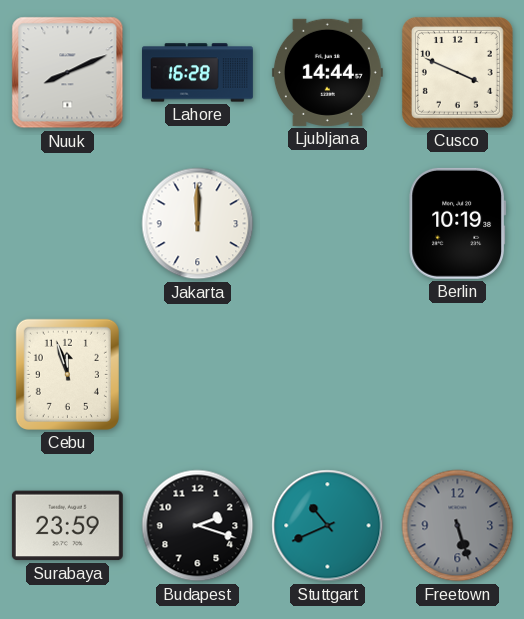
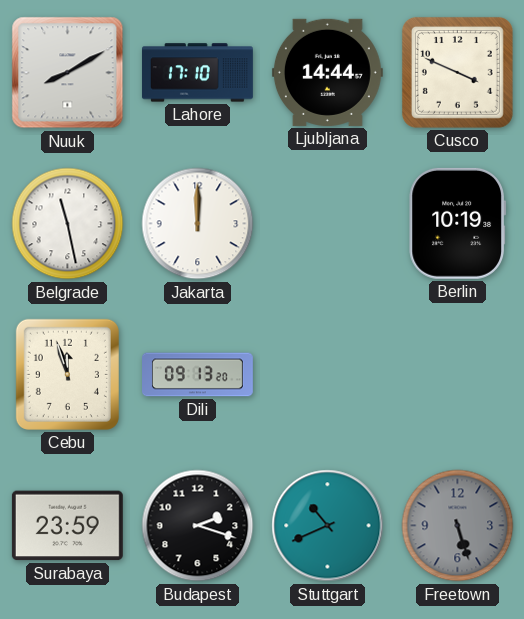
Nuuk: 8:11 -> 8:10 (68, 73)
Lahore: 16:28 -> 17:10 (197, 73)
Belgrade: none -> 11:28 (68, 224)
Dili: none -> 09:13 (198, 375)
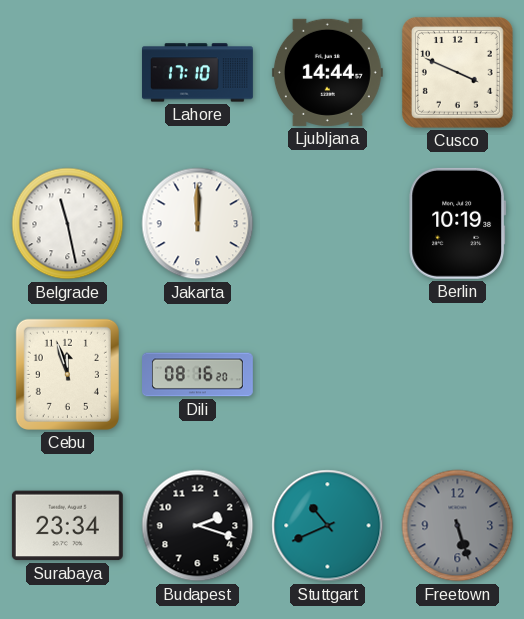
Nuuk: 8:10 -> none (68, 73)
Dili: 09:13 -> 08:16 (198, 375)
Surabaya: 23:59 -> 23:34 (67, 526)
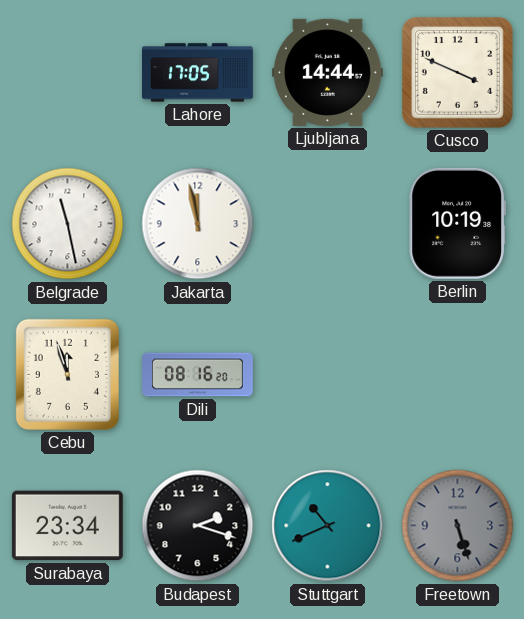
Lahore: 17:10 -> 17:05 (197, 73)
Jakarta: 12:00 -> 11:58 (198, 224)
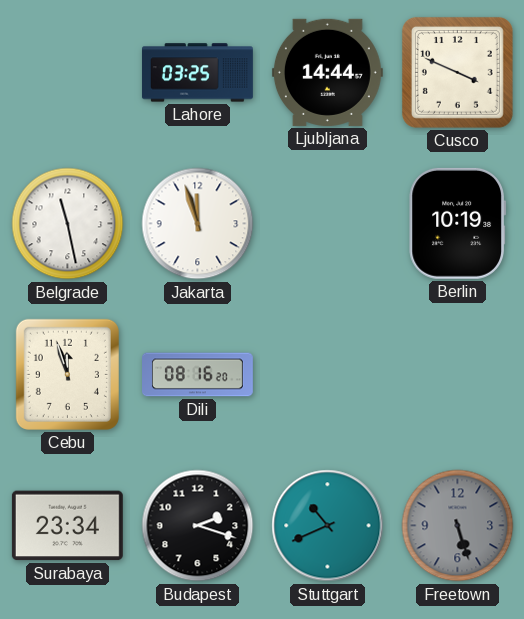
Lahore: 17:05 -> 03:25 (197, 73)
Jakarta: 11:58 -> 11:57 (198, 224)
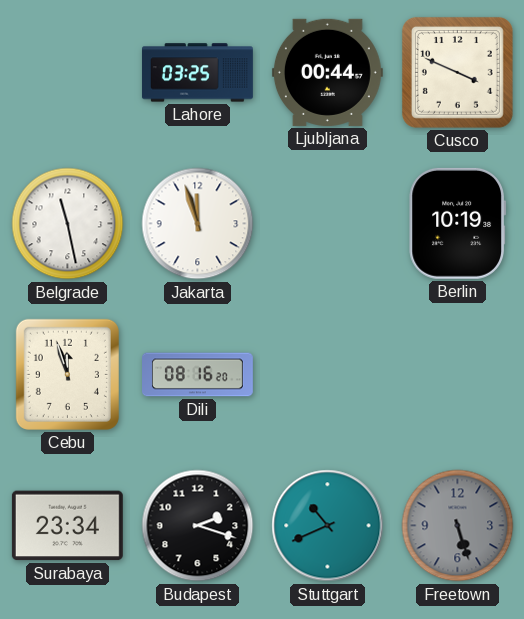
Ljubljana: 14:44 -> 00:44 (327, 72)
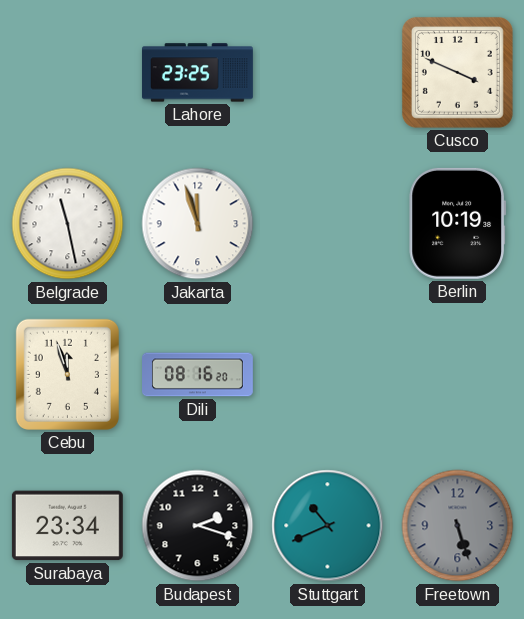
Lahore: 03:25 -> 23:25 (197, 73)
Ljubljana: 00:44 -> none (327, 72)
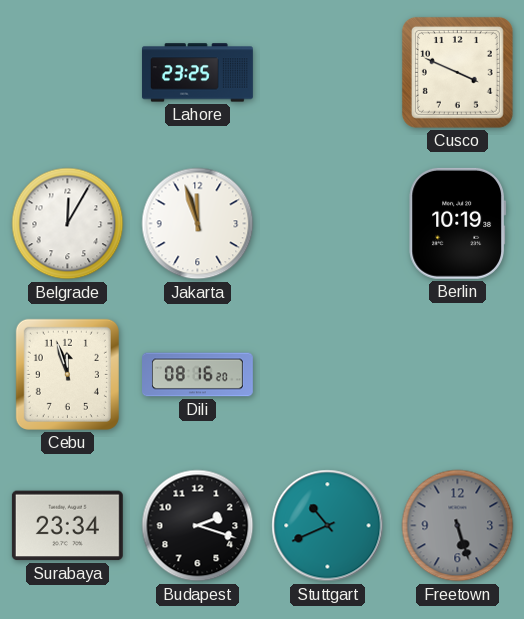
Belgrade: 11:28 -> 12:05 (68, 224)
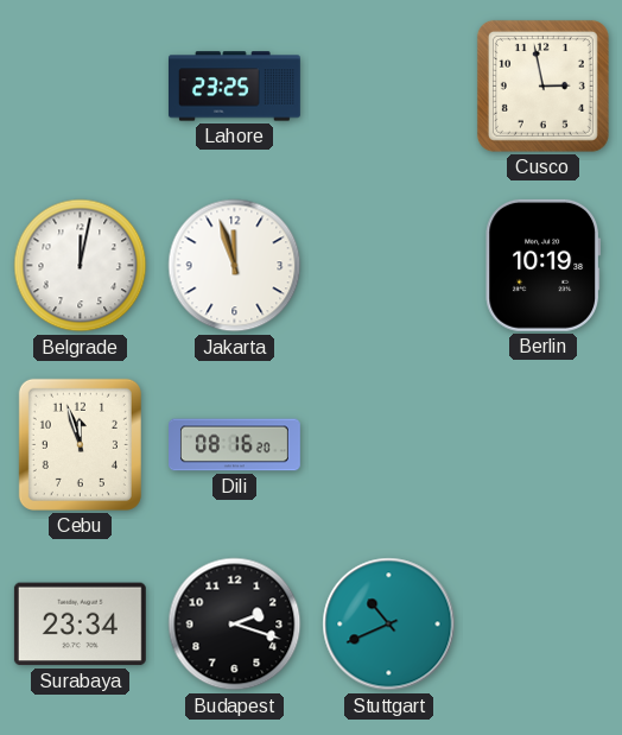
Cusco: 3:49 -> 2:58 (542, 85)
Belgrade: 12:05 -> 12:02 (81, 266)
Freetown: 5:27 -> none (458, 526)
